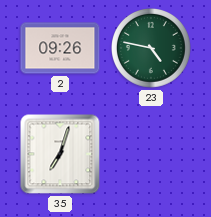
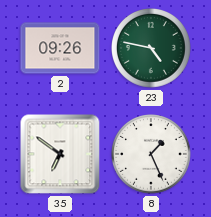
35: 7:03 -> 6:51 (60, 154)
8: none -> 1:26 (152, 155)
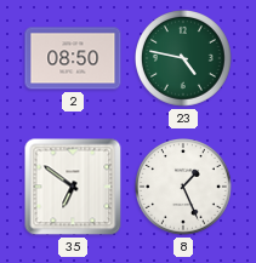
2: 09:26 -> 08:50 (73, 58)
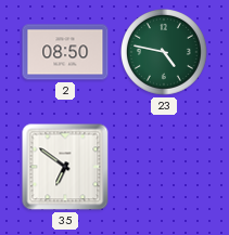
8: 1:26 -> none (184, 188)
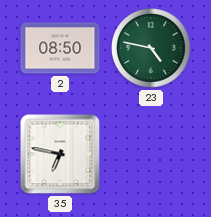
35: 6:51 -> 6:47 (60, 154)
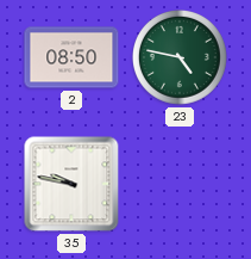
35: 6:47 -> 9:47 (71, 184)
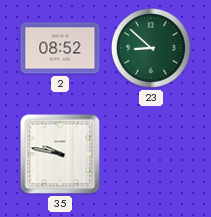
2: 08:50 -> 08:52 (60, 48)
23: 4:47 -> 8:52 (152, 49)
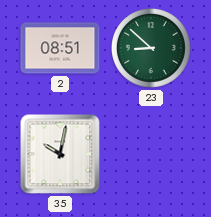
2: 08:52 -> 08:51 (60, 48)
35: 9:47 -> 10:02 (60, 154)
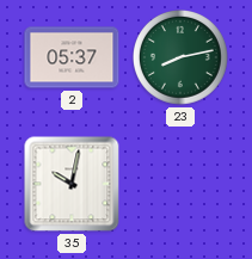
2: 08:51 -> 05:37 (72, 57)
23: 8:52 -> 8:13 (182, 58)
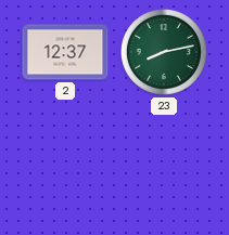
2: 05:37 -> 12:37 (65, 52)
35: 10:02 -> none (72, 184)
